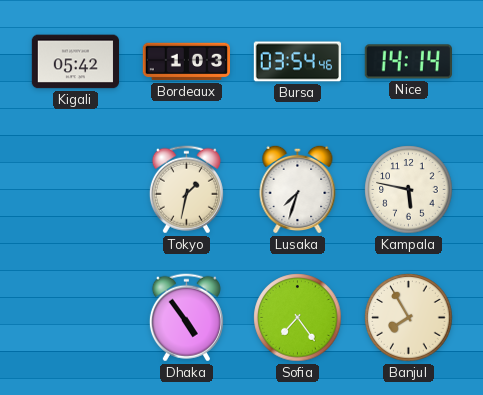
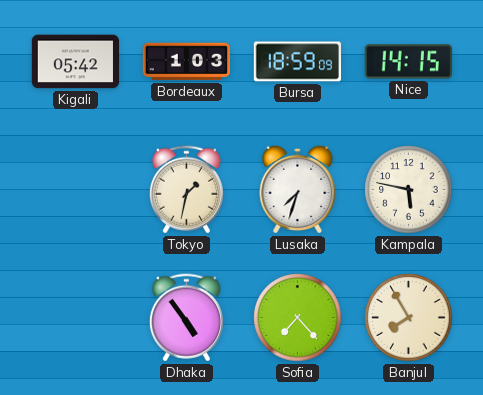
Bursa: 03:54 -> 18:59 (298, 62)
Nice: 14:14 -> 14:15 (408, 62)
Sofia: 7:24 -> 7:23 (298, 318)
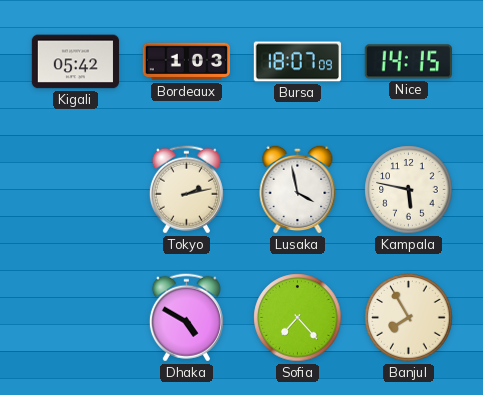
Bursa: 18:59 -> 18:07 (298, 62)
Tokyo: 1:32 -> 2:13 (186, 190)
Lusaka: 7:33 -> 3:58 (298, 189)
Dhaka: 4:54 -> 4:50 (186, 318)
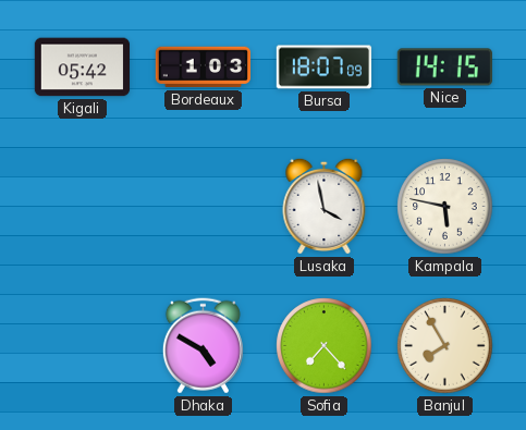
Tokyo: 2:13 -> none (186, 190)
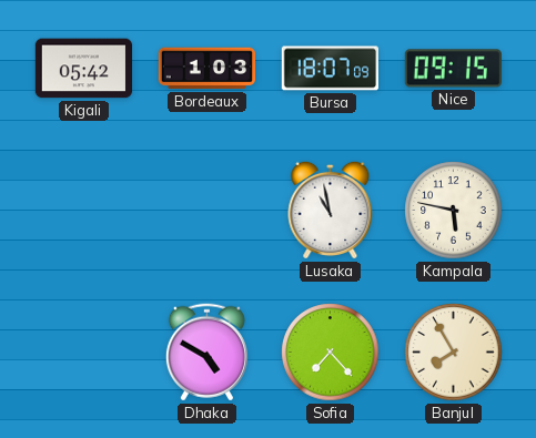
Nice: 14:15 -> 09:15 (453, 69)
Lusaka: 3:58 -> 10:58 (331, 210)
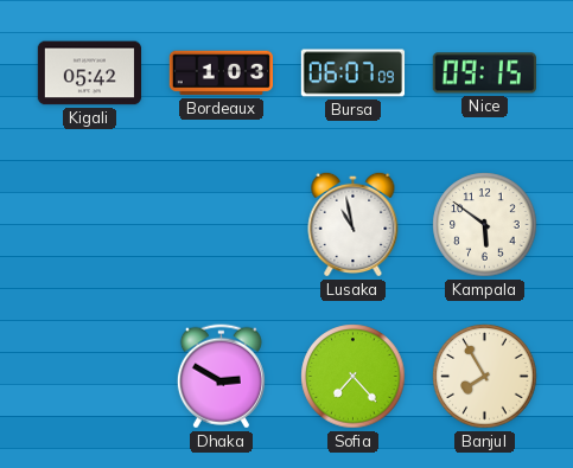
Bursa: 18:07 -> 06:07 (354, 73)
Kampala: 5:47 -> 5:51 (485, 225)
Dhaka: 4:50 -> 2:50 (221, 377)
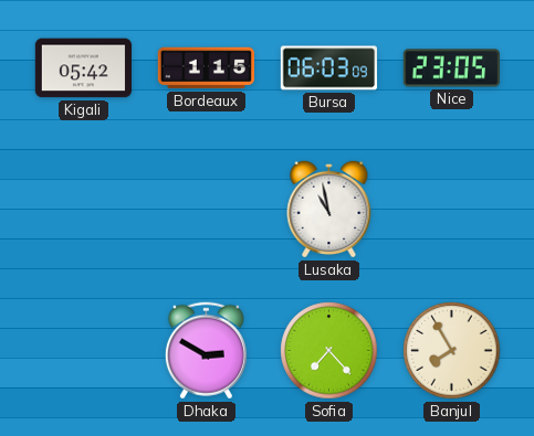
Bordeaux: 1:03 -> 1:15 (206, 68)
Bursa: 06:07 -> 06:03 (329, 68)
Nice: 09:15 -> 23:05 (451, 68)
Kampala: 5:51 -> none (485, 225)
